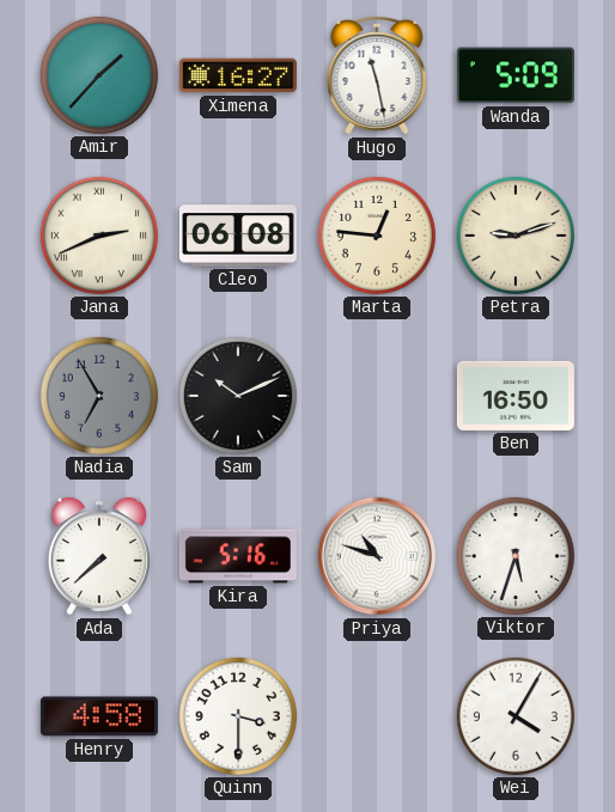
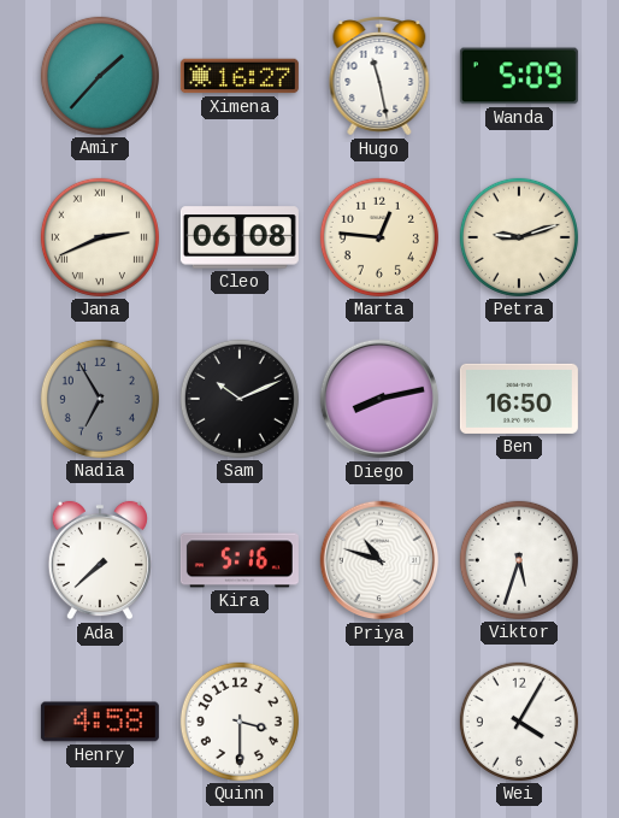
Diego: none -> 8:13 (379, 399)
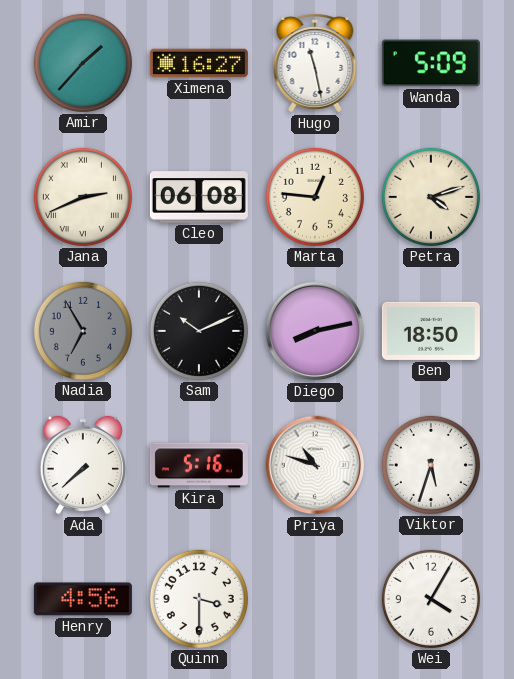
Petra: 9:12 -> 4:12 (431, 197)
Ben: 16:50 -> 18:50 (431, 331)
Henry: 4:58 -> 4:56 (83, 599)
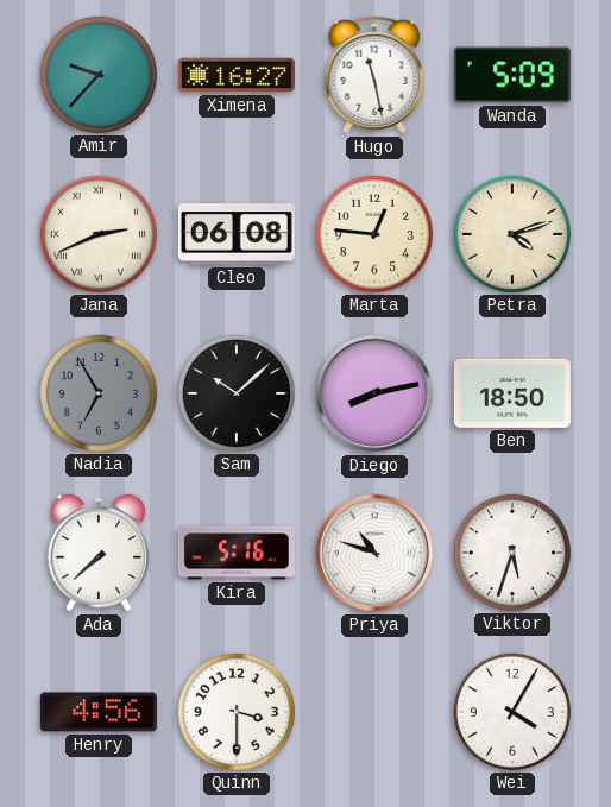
Amir: 1:37 -> 9:37 (99, 75)
Sam: 10:11 -> 10:08 (237, 393)
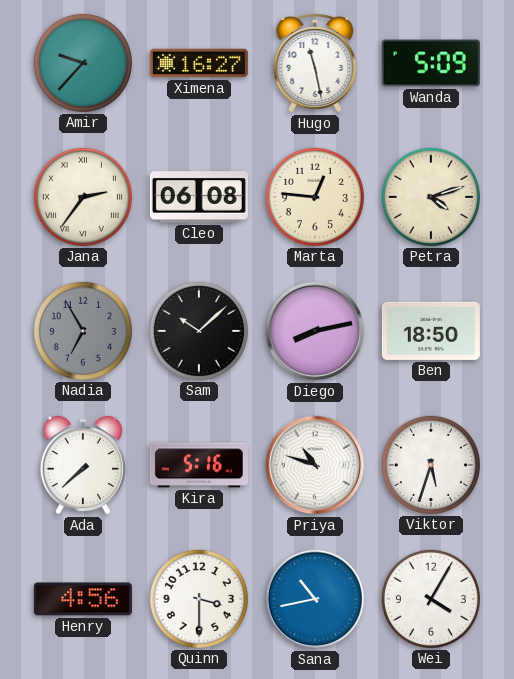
Jana: 2:41 -> 2:36 (83, 197)
Sana: none -> 10:43 (315, 599)
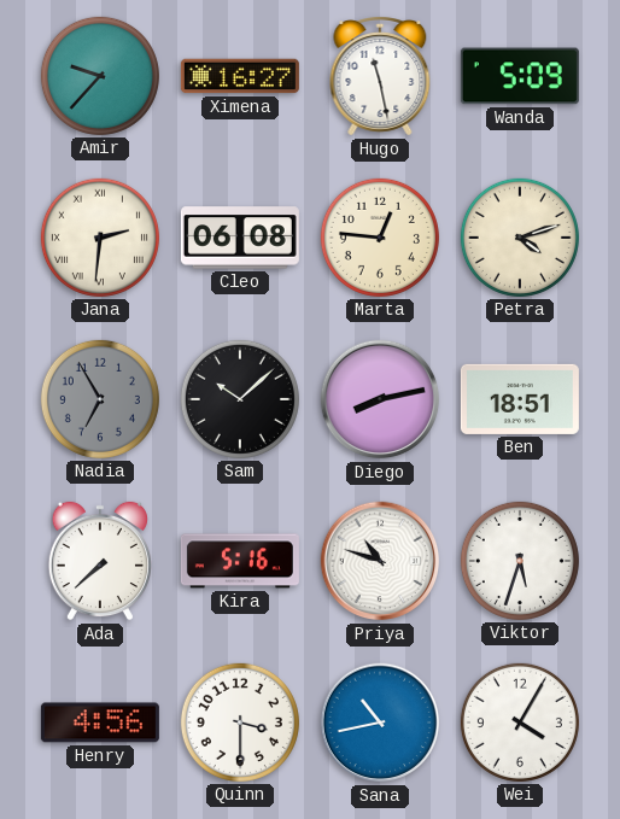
Jana: 2:36 -> 2:31 (100, 238)
Ben: 18:50 -> 18:51 (520, 399)
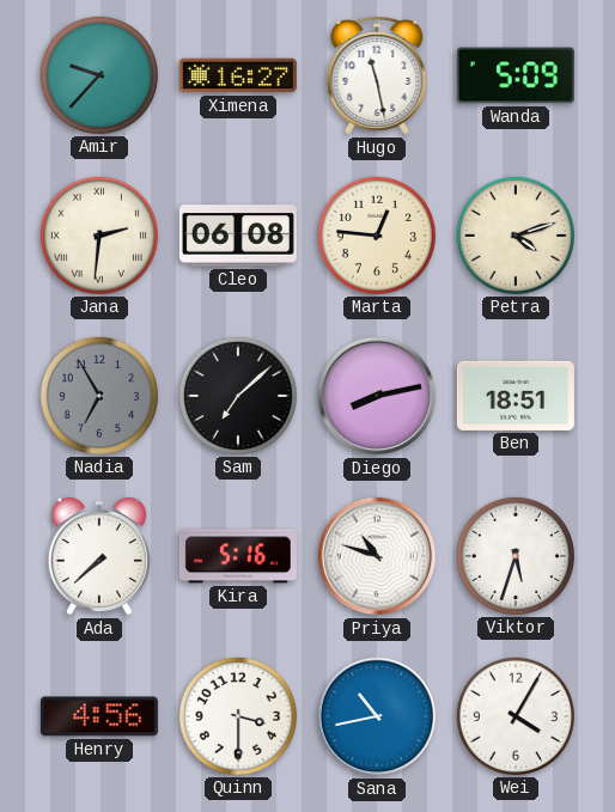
Sam: 10:08 -> 7:08 (238, 396)
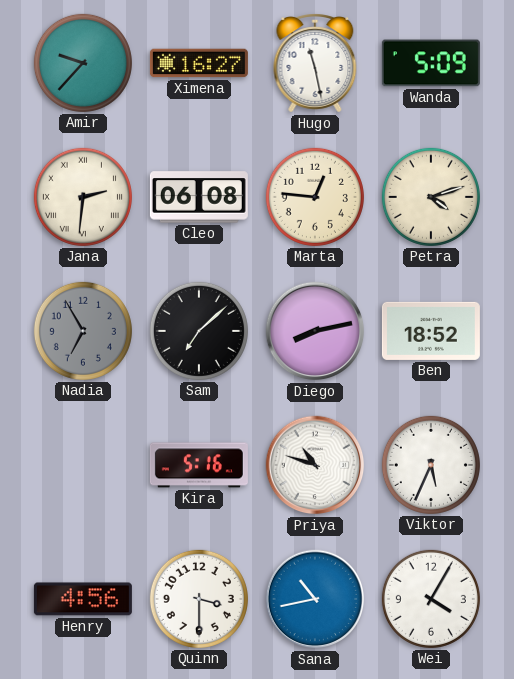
Ben: 18:51 -> 18:52 (431, 331)
Ada: 7:38 -> none (99, 556)
Viktor: 5:33 -> 5:34 (431, 465)
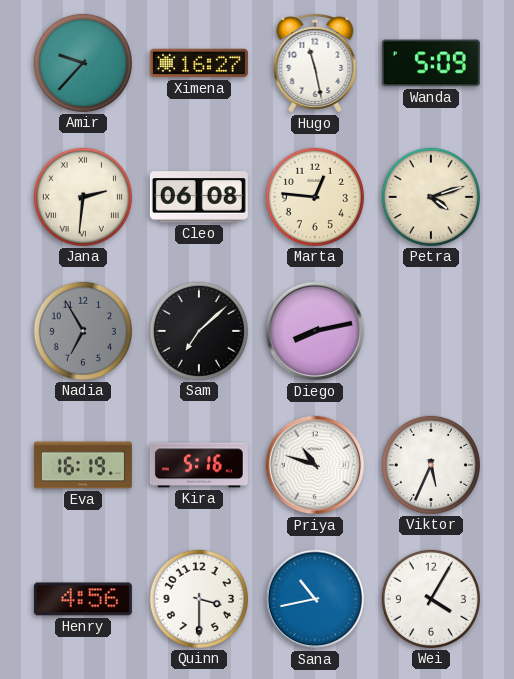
Ben: 18:52 -> none (431, 331)
Eva: none -> 16:19 (83, 465)
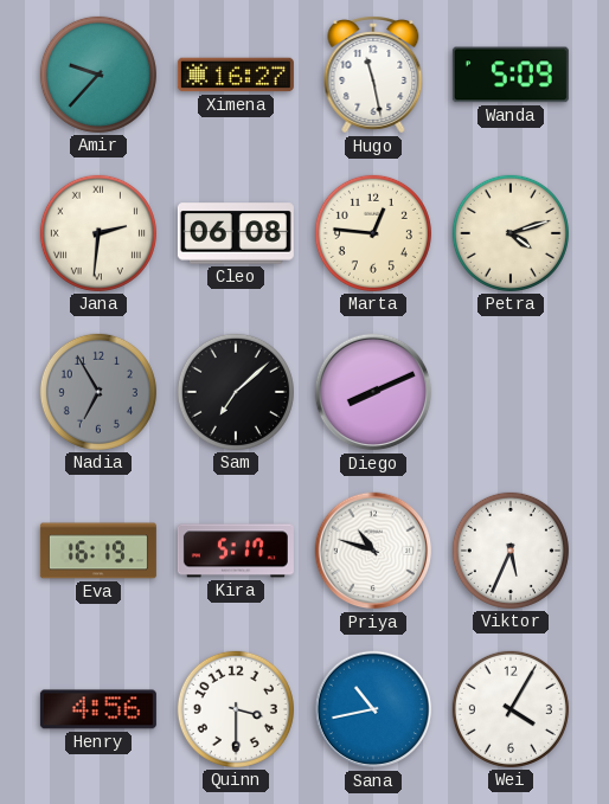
Diego: 8:13 -> 8:11 (373, 392)
Kira: 5:16 -> 5:17 (236, 551)
